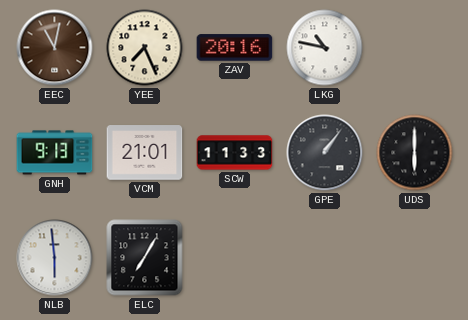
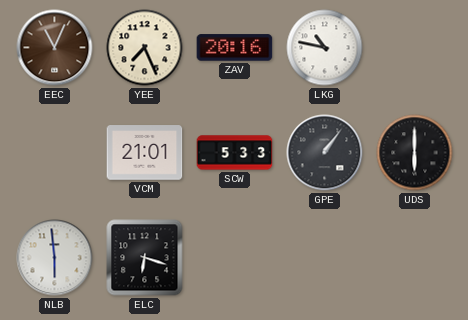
EEC: 11:02 -> 11:04 (55, 48)
GNH: 9:13 -> none (55, 153)
SCW: 11:33 -> 5:33 (235, 153)
ELC: 7:05 -> 6:18 (145, 258)
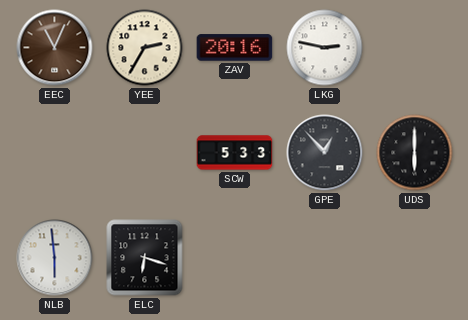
YEE: 7:26 -> 2:35 (145, 48)
LKG: 10:47 -> 2:47 (325, 48)
VCM: 21:01 -> none (145, 153)
GPE: 1:06 -> 12:53 (325, 153)
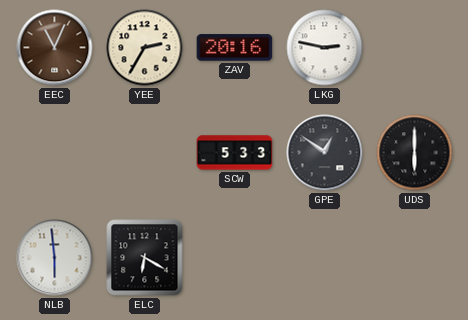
GPE: 12:53 -> 12:51 (325, 153)
ELC: 6:18 -> 6:20 (145, 258)
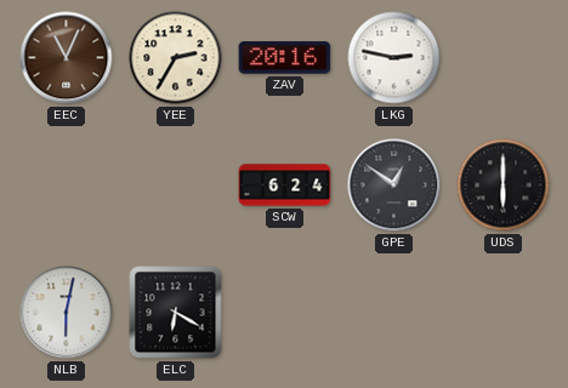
SCW: 5:33 -> 6:24 (285, 186)
NLB: 5:59 -> 6:02 (67, 313)
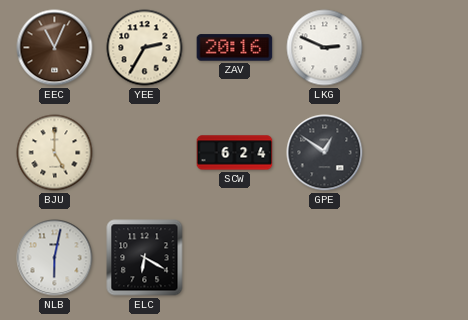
LKG: 2:47 -> 2:49 (325, 48)
BJU: none -> 5:00 (55, 153)
UDS: 6:00 -> none (504, 186)
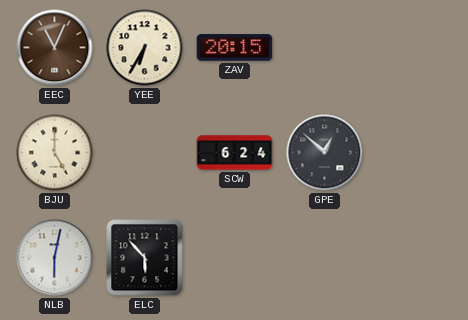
YEE: 2:35 -> 6:35 (145, 48)
ZAV: 20:16 -> 20:15 (235, 48)
LKG: 2:49 -> none (325, 48)
GPE: 12:51 -> 12:52 (325, 153)
ELC: 6:20 -> 5:53 (145, 258)
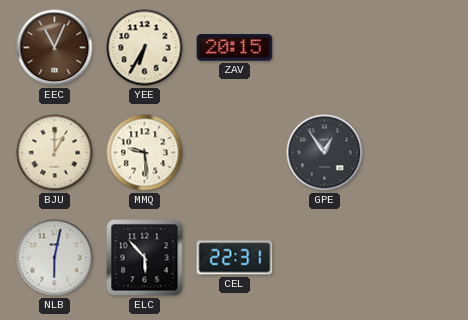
BJU: 5:00 -> 1:00 (55, 153)
MMQ: none -> 9:29 (145, 153)
SCW: 6:24 -> none (235, 153)
GPE: 12:52 -> 12:54 (325, 153)
CEL: none -> 22:31 (235, 258)
